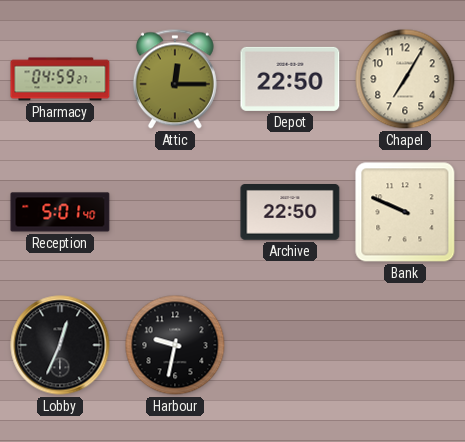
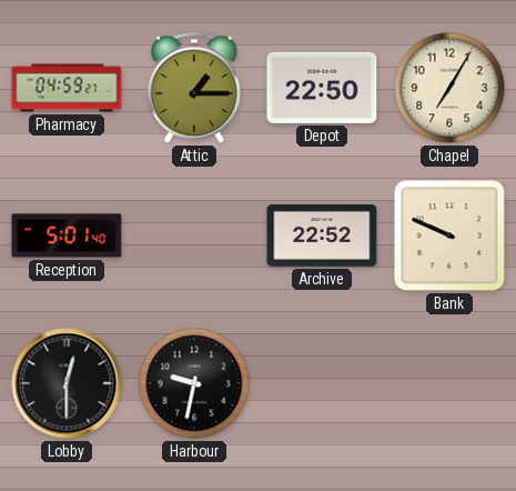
Attic: 12:15 -> 1:15 (194, 88)
Archive: 22:50 -> 22:52 (322, 237)
Lobby: 12:34 -> 12:30 (67, 383)
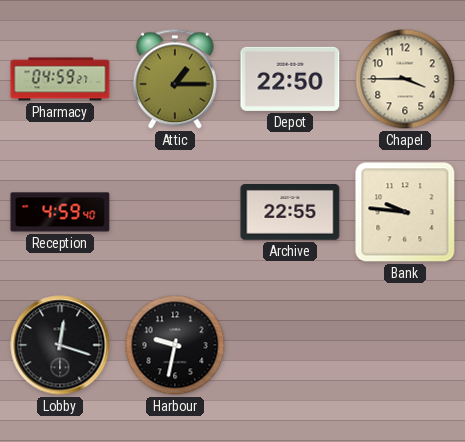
Chapel: 7:05 -> 3:45 (405, 79)
Reception: 5:01 -> 4:59 (60, 212)
Archive: 22:52 -> 22:55 (290, 213)
Bank: 9:49 -> 9:46 (405, 212)
Lobby: 12:30 -> 12:18 (60, 345)
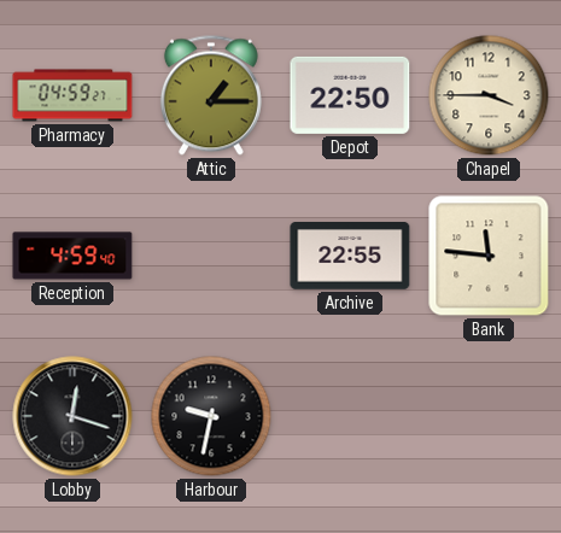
Bank: 9:46 -> 11:46 (489, 256)
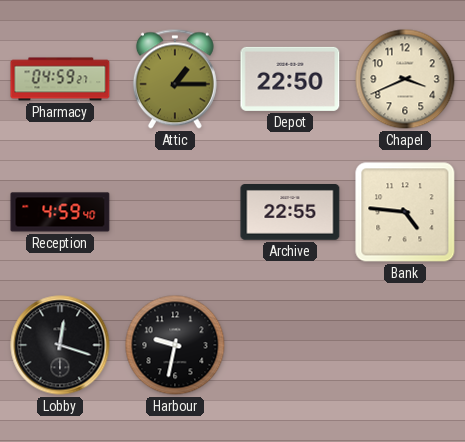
Chapel: 3:45 -> 3:41 (405, 79)
Bank: 11:46 -> 4:46 (405, 212)
